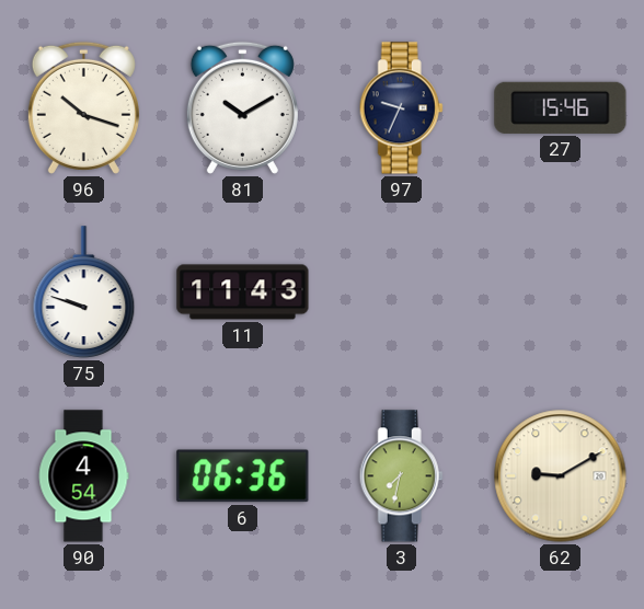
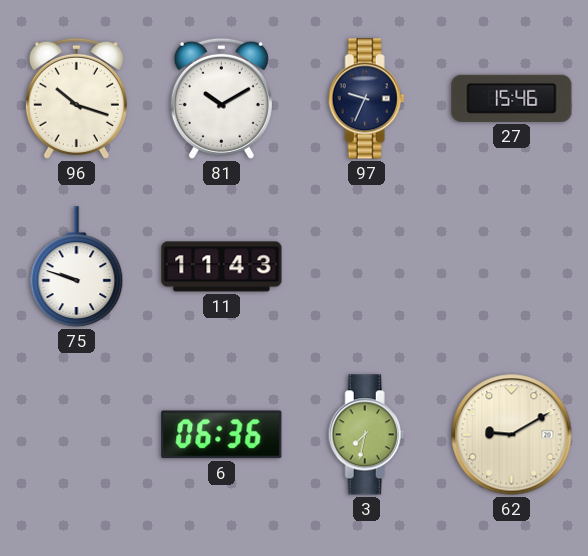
90: 4:54 -> none (83, 476)
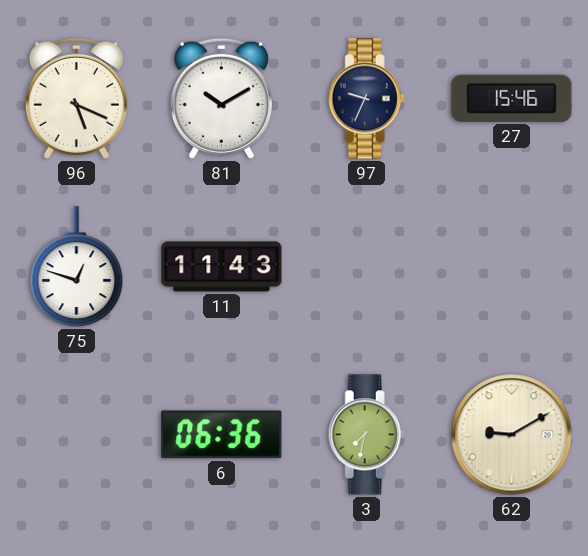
96: 10:18 -> 5:19 (76, 98)
75: 9:48 -> 12:48 (77, 267)
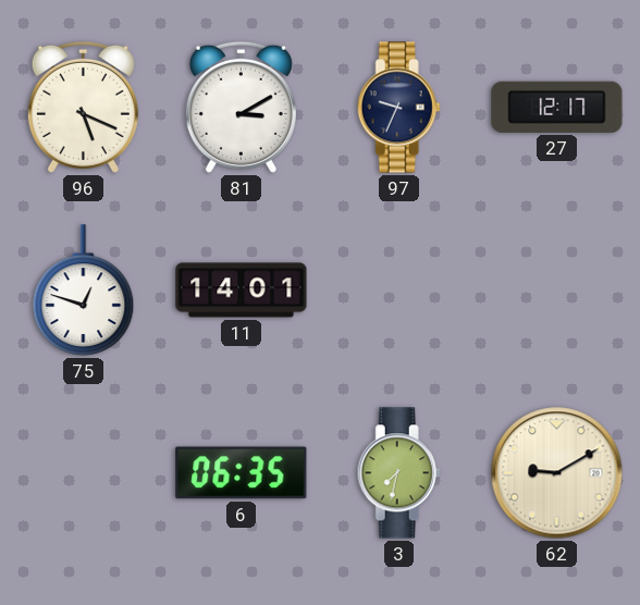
81: 10:10 -> 3:10 (241, 107)
27: 15:46 -> 12:17 (557, 107)
11: 11:43 -> 14:01 (242, 291)
6: 06:36 -> 06:35 (242, 473)
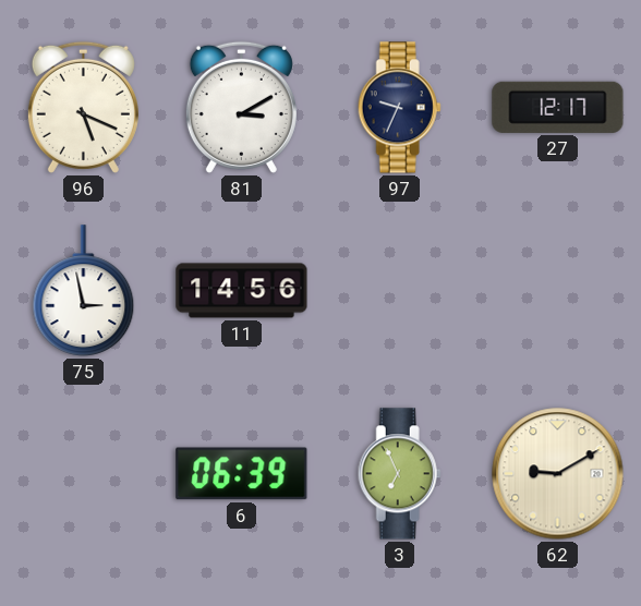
75: 12:48 -> 2:58 (84, 291)
11: 14:01 -> 14:56 (242, 291)
6: 06:35 -> 06:39 (242, 474)
3: 7:32 -> 6:56 (399, 474)
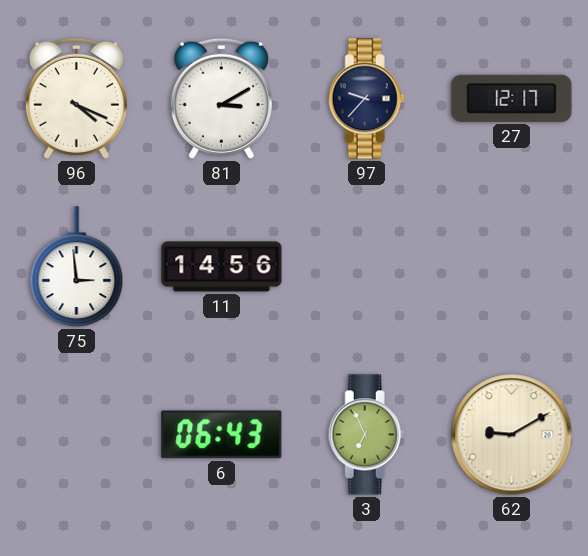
96: 5:19 -> 4:19 (76, 98)
97: 9:34 -> 9:37 (366, 99)
75: 2:58 -> 2:59 (77, 267)
6: 06:39 -> 06:43 (222, 435)
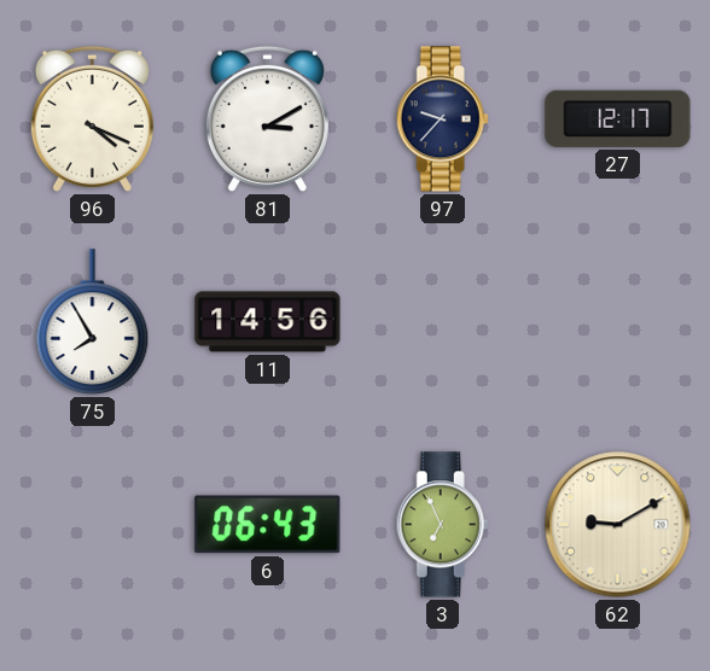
75: 2:59 -> 7:55 (93, 322)
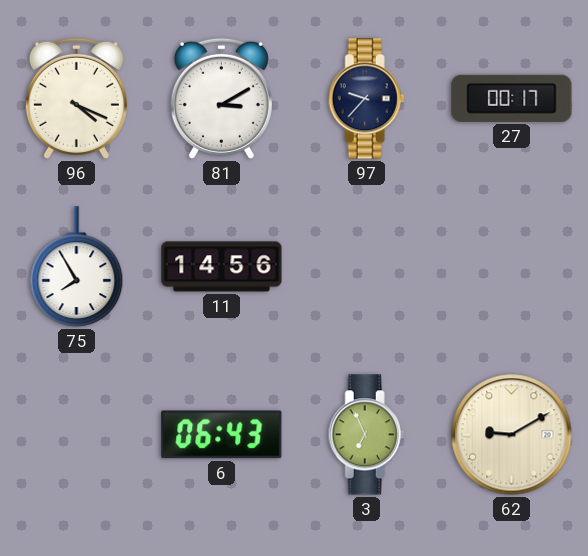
27: 12:17 -> 00:17 (512, 98)
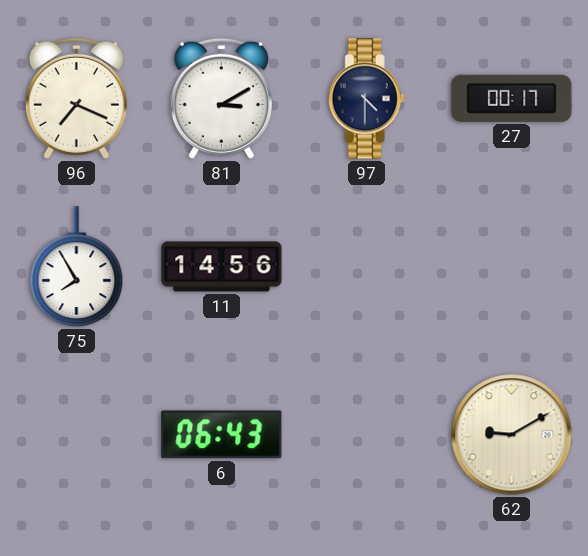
96: 4:19 -> 7:19 (76, 98)
97: 9:37 -> 4:30 (366, 99)
3: 6:56 -> none (366, 435)
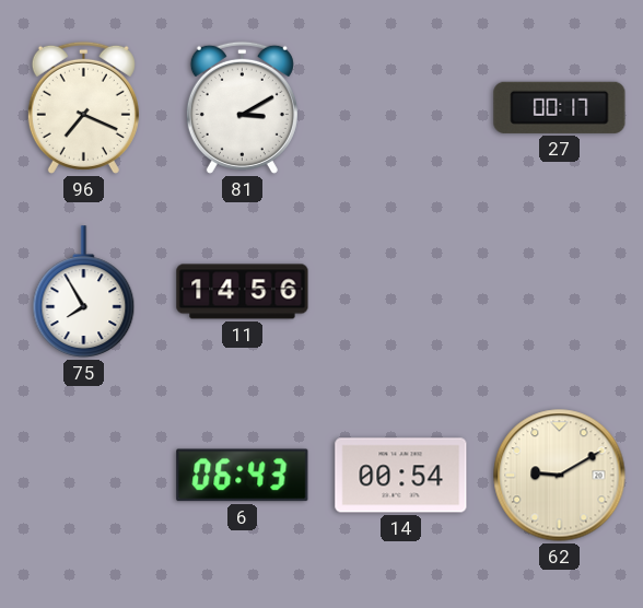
97: 4:30 -> none (366, 99)
14: none -> 00:54 (401, 476)
